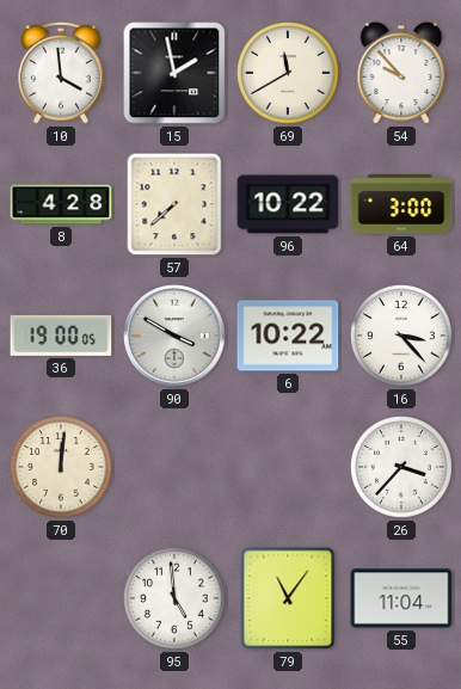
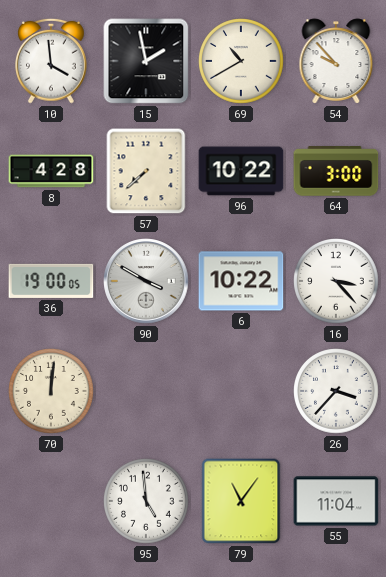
69: 11:40 -> 10:40 (242, 62)
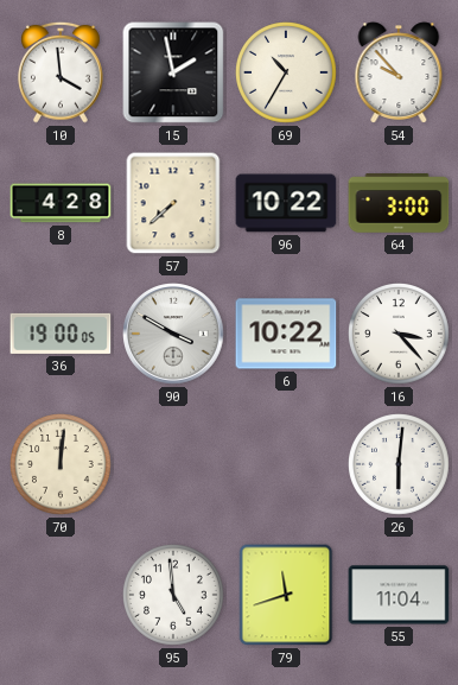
69: 10:40 -> 10:35 (287, 74)
26: 3:37 -> 6:01 (400, 465)
79: 11:06 -> 11:42 (286, 595)
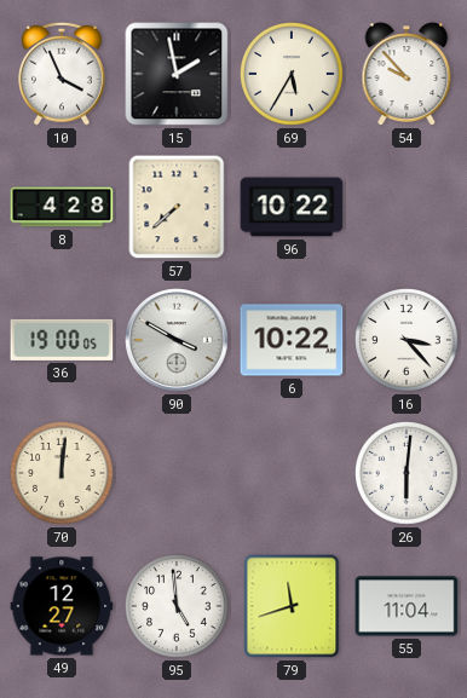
10: 3:59 -> 3:56 (63, 74)
69: 10:35 -> 5:35 (293, 75)
64: 3:00 -> none (399, 203)
49: none -> 12:27 (62, 606)
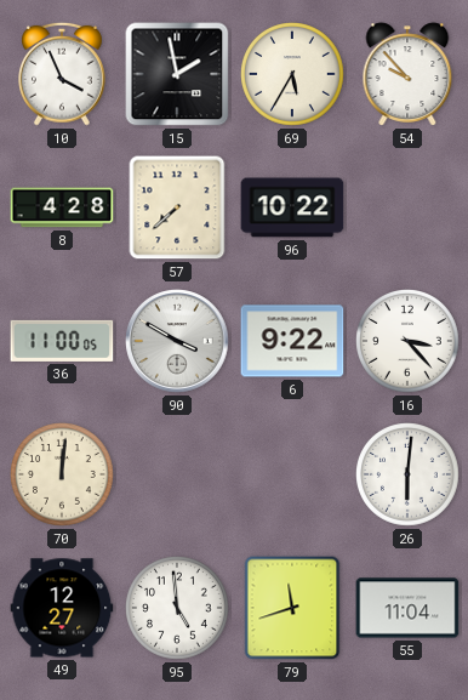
36: 19:00 -> 11:00 (62, 341)
6: 10:22 -> 9:22 (292, 341)
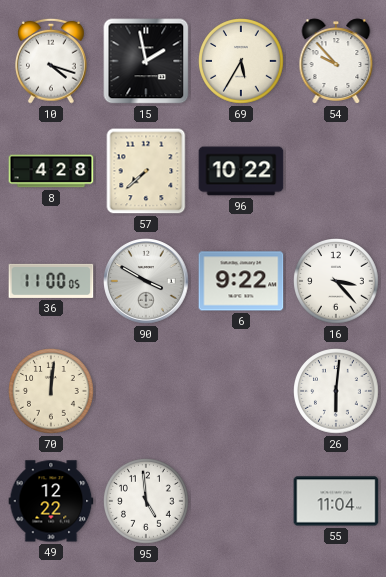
10: 3:56 -> 4:18 (52, 61)
49: 12:27 -> 12:22 (51, 501)
79: 11:42 -> none (292, 608)
